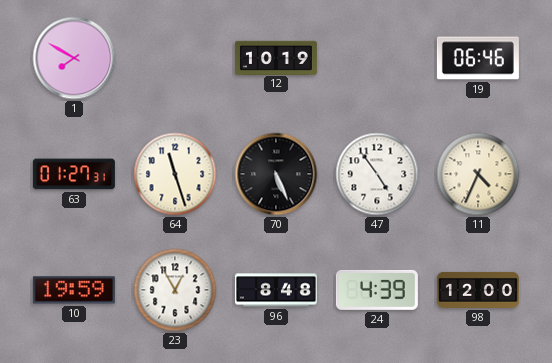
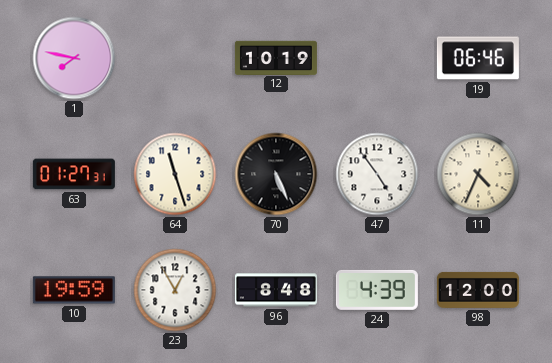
1: 7:50 -> 7:47 (74, 58)
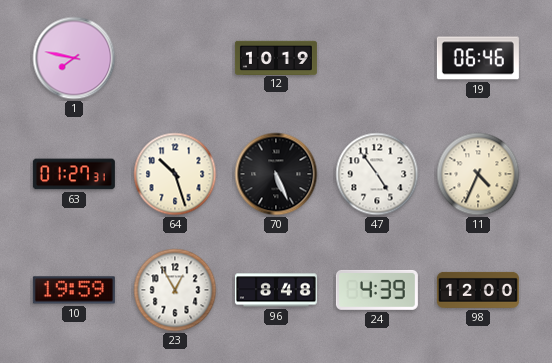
64: 11:27 -> 10:27 (175, 174)
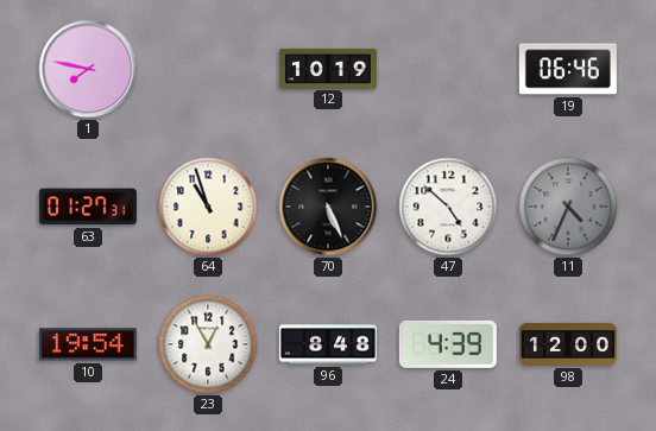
64: 10:27 -> 10:57 (208, 207)
47: 4:54 -> 4:52 (448, 207)
11 dial: cream -> grey (568, 207)
10: 19:59 -> 19:54 (88, 344)
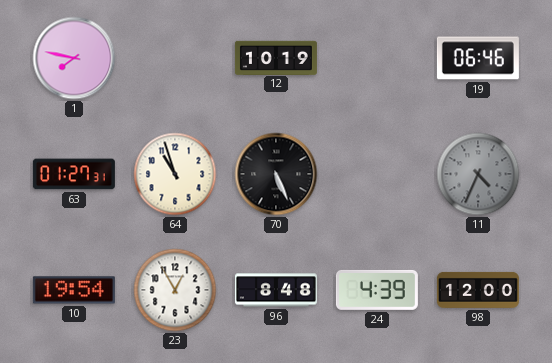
47: 4:52 -> none (448, 207)
